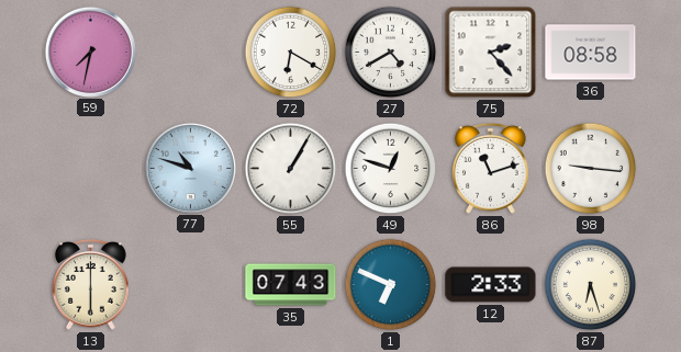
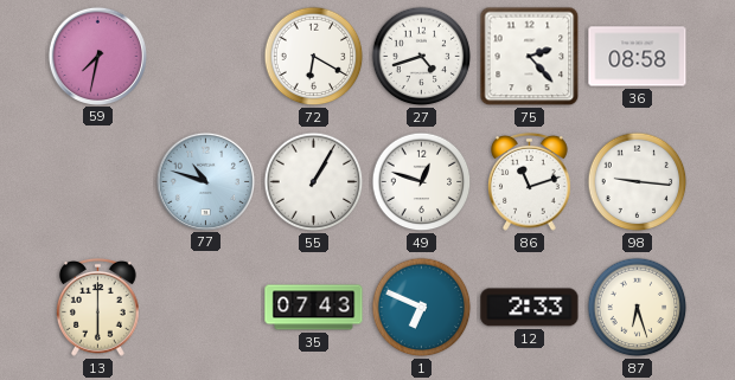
27: 4:40 -> 4:42 (422, 57)
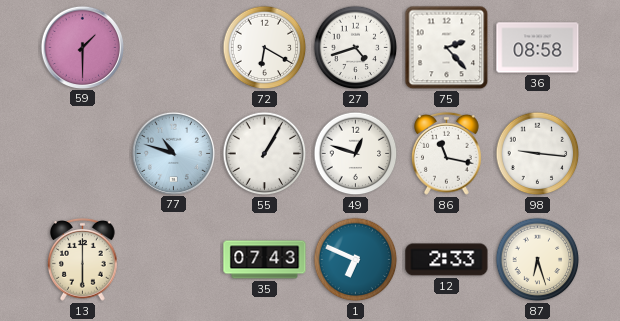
59: 7:32 -> 1:30 (82, 47)
86: 11:12 -> 11:17 (447, 153)
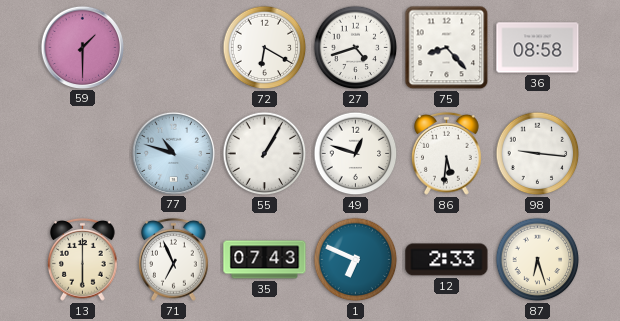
75: 2:23 -> 8:23 (447, 48)
86: 11:17 -> 5:31 (447, 153)
71: none -> 6:56 (174, 259)
